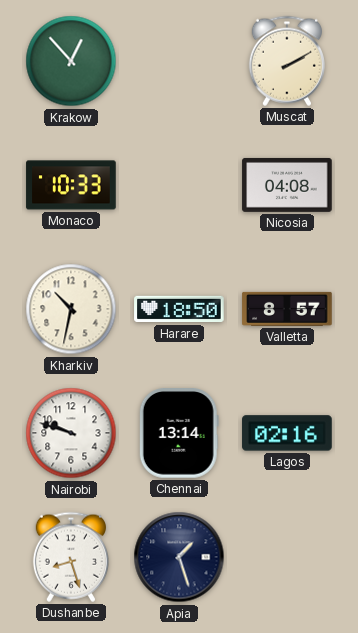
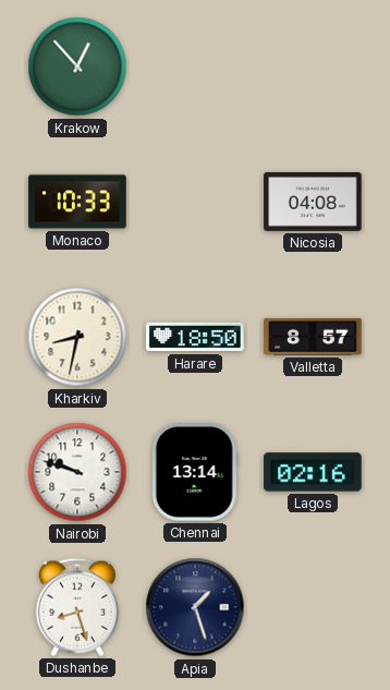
Muscat: 2:10 -> none (287, 61)
Kharkiv: 10:32 -> 8:32 (77, 337)
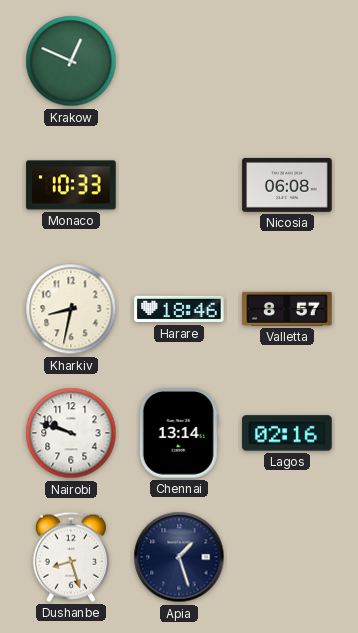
Krakow: 12:53 -> 12:49 (71, 61)
Nicosia: 04:08 -> 06:08 (287, 185)
Harare: 18:50 -> 18:46 (179, 309)
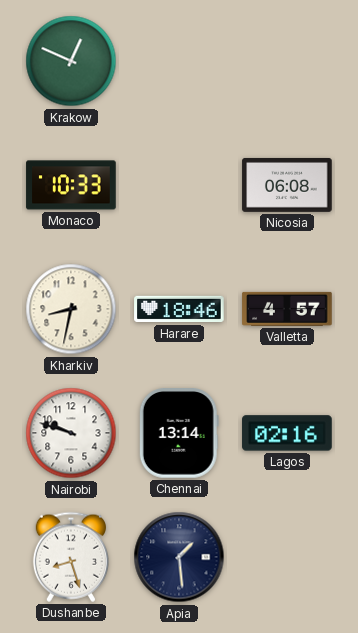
Valletta: 8:57 -> 4:57 (287, 309)
Apia: 1:27 -> 1:29 (179, 557)
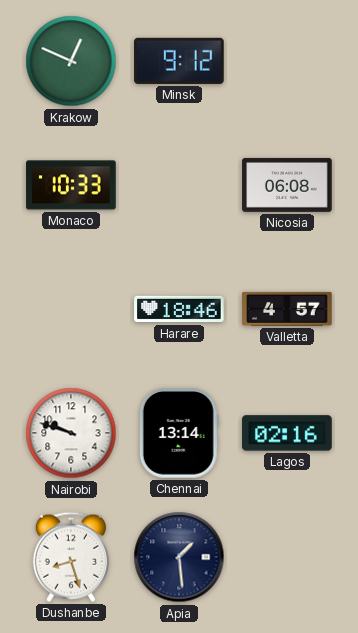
Minsk: none -> 9:12 (179, 61)
Kharkiv: 8:32 -> none (71, 309)
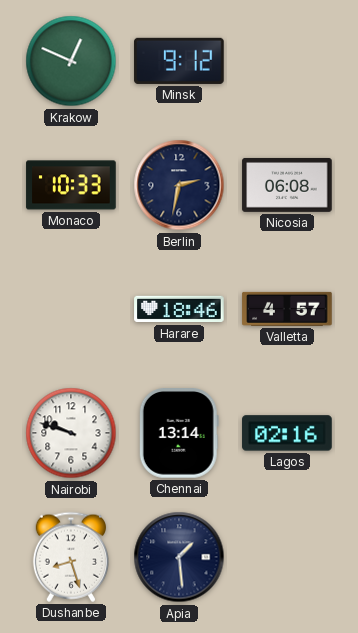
Berlin: none -> 2:32 (179, 185)
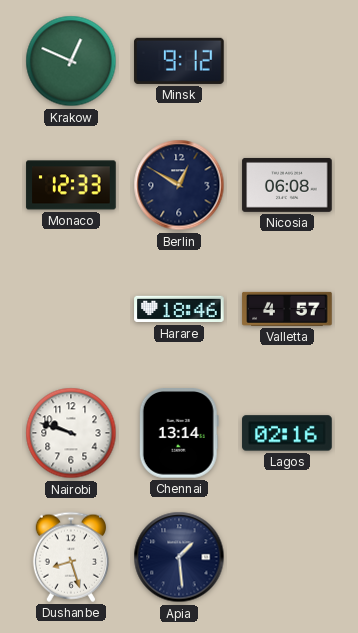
Monaco: 10:33 -> 12:33 (71, 185)
Berlin: 2:32 -> 12:50 (179, 185)
